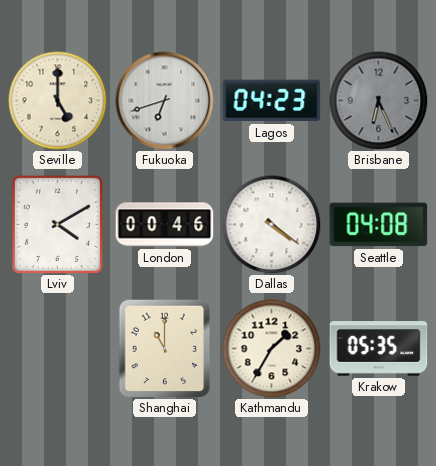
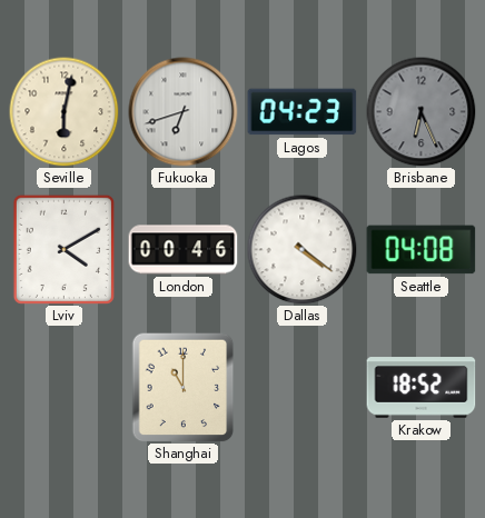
Seville: 5:00 -> 6:02 (65, 112)
Kathmandu: 1:35 -> none (272, 349)
Krakow: 05:35 -> 18:52 (422, 388)
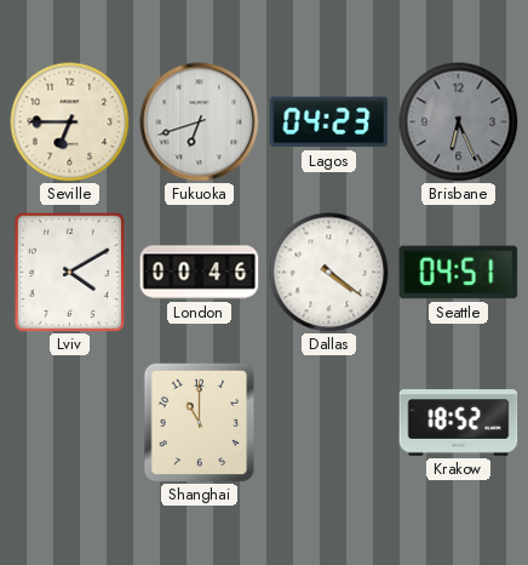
Seville: 6:02 -> 6:45 (70, 122)
Seattle: 04:08 -> 04:51 (459, 273)
